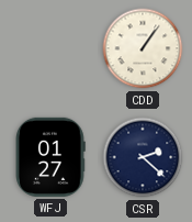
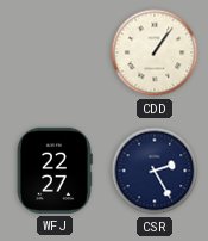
WFJ: 01:27 -> 22:27 (56, 171)
CSR: 2:22 -> 2:25 (155, 171)
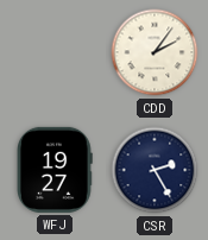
CDD: 1:06 -> 2:06 (155, 52)
WFJ: 22:27 -> 19:27 (56, 170)
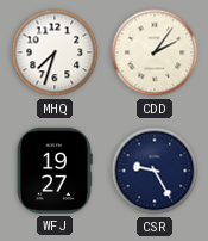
MHQ: none -> 7:33 (55, 52)
CSR: 2:25 -> 9:25 (155, 171)
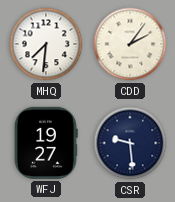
MHQ: 7:33 -> 7:31 (46, 44)
CSR: 9:25 -> 9:29 (130, 143)
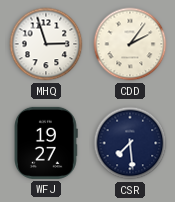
MHQ: 7:31 -> 2:57 (46, 44)
CSR: 9:29 -> 7:29 (130, 143)
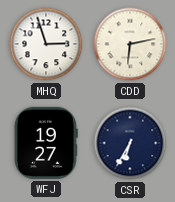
CDD: 2:06 -> 6:13 (130, 44)
CSR: 7:29 -> 6:35 (130, 143)
